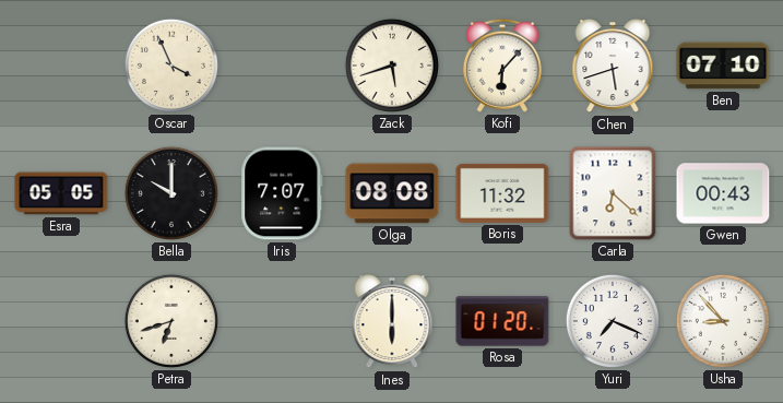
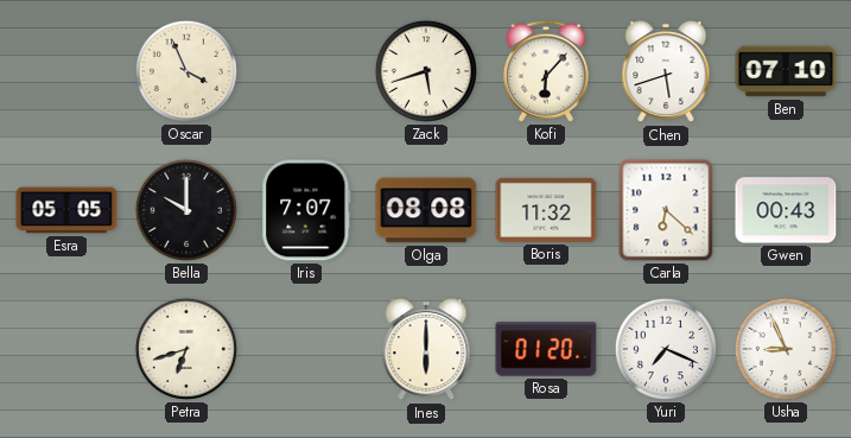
Usha: 8:53 -> 8:56 (786, 349)
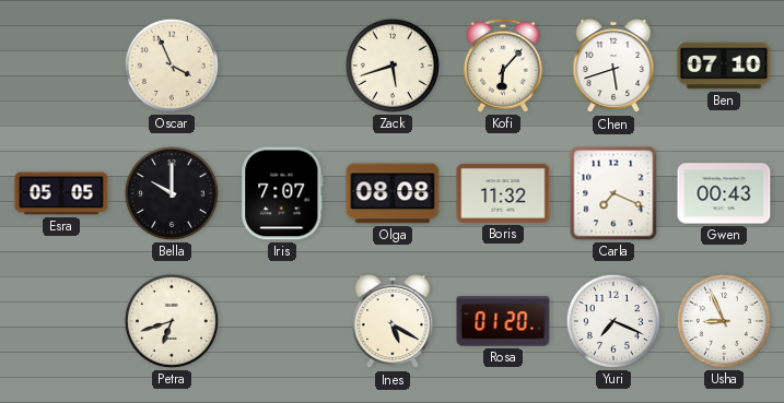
Carla: 6:22 -> 7:19 (613, 193)
Ines: 6:00 -> 5:20 (393, 322)
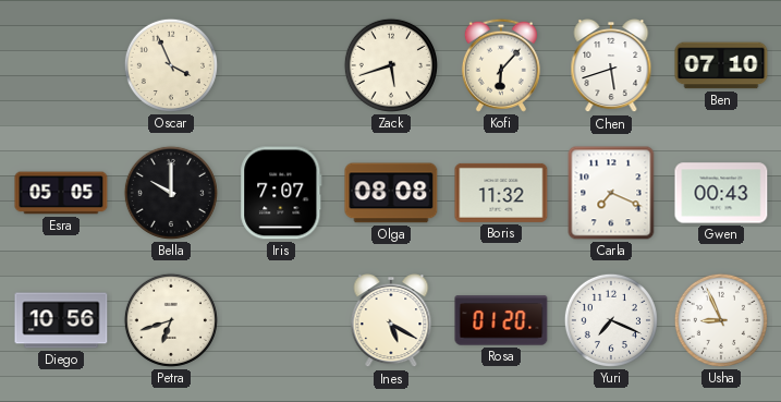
Diego: none -> 10:56 (61, 320)
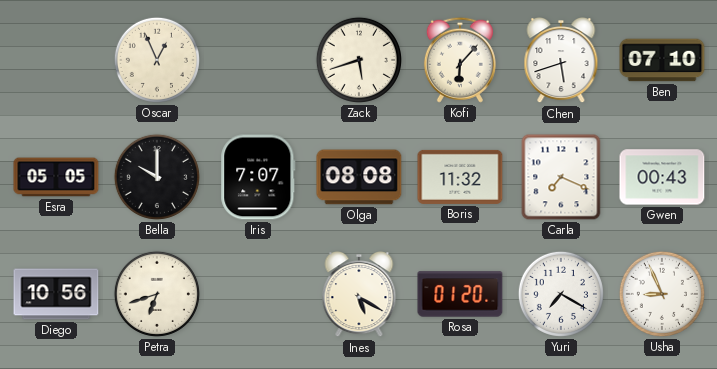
Oscar: 3:56 -> 12:56 (157, 60)
Yuri: 7:19 -> 7:20 (561, 294)
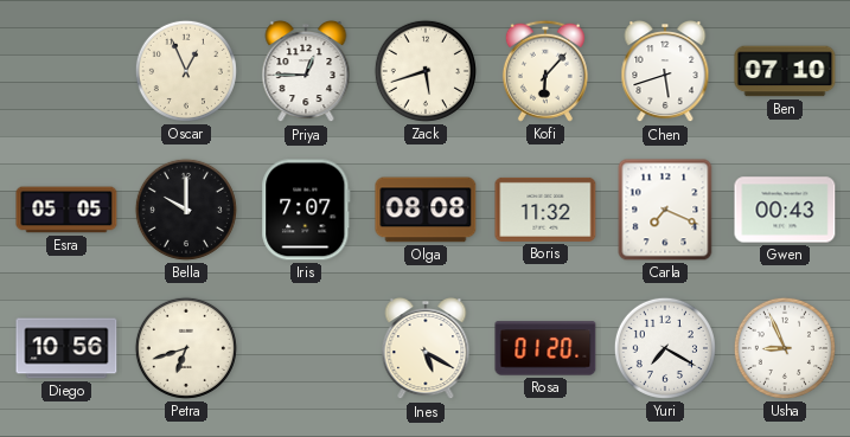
Priya: none -> 12:45 (306, 72)
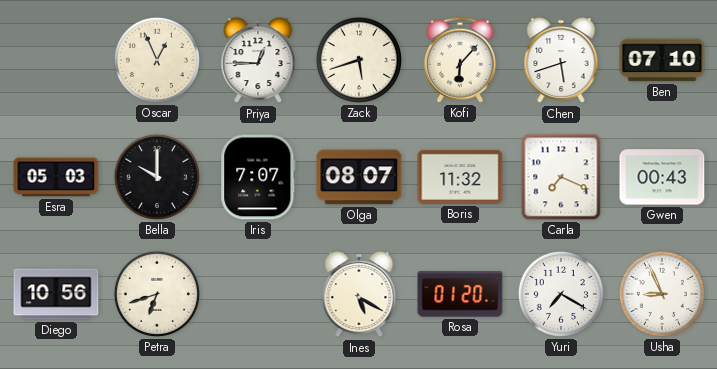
Esra: 05:05 -> 05:03 (56, 177)
Olga: 08:08 -> 08:07 (359, 177)
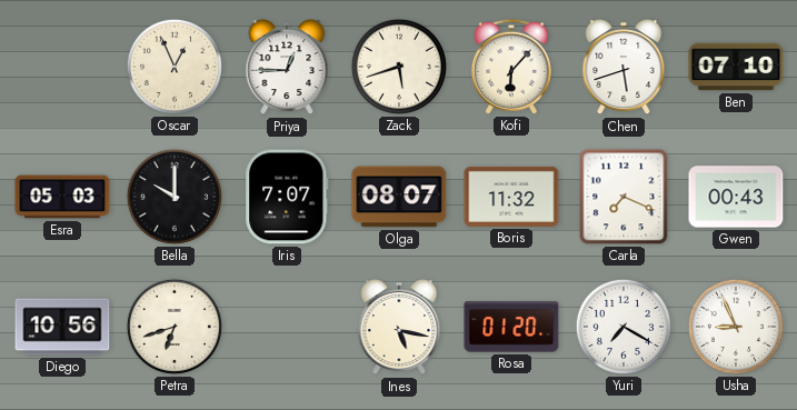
Ines: 5:20 -> 5:17 (399, 328)
